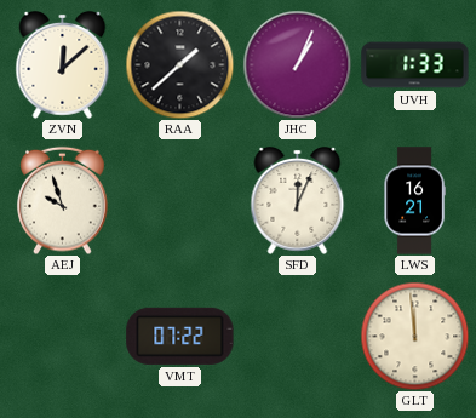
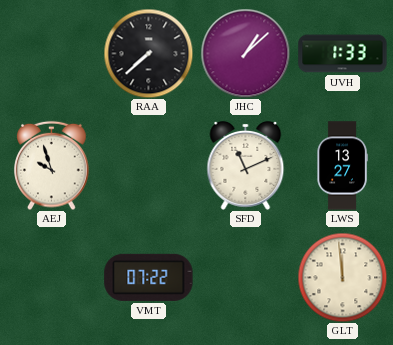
ZVN: 12:08 -> none (63, 64)
RAA: 1:38 -> 7:38 (148, 53)
JHC: 1:04 -> 1:08 (245, 53)
SFD: 12:04 -> 11:11 (246, 165)
LWS: 16:21 -> 13:27 (342, 166)
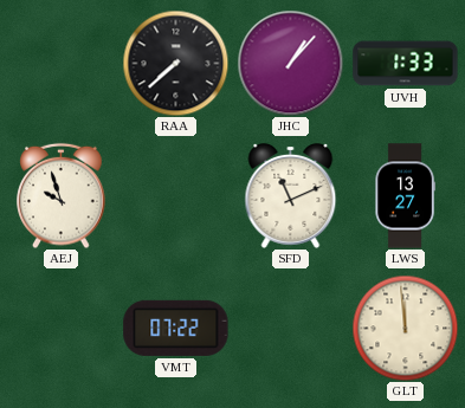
JHC: 1:08 -> 1:07 (290, 63)
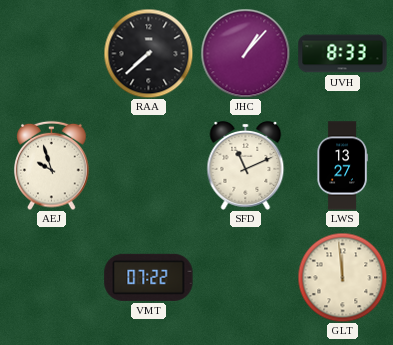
UVH: 1:33 -> 8:33 (343, 54)
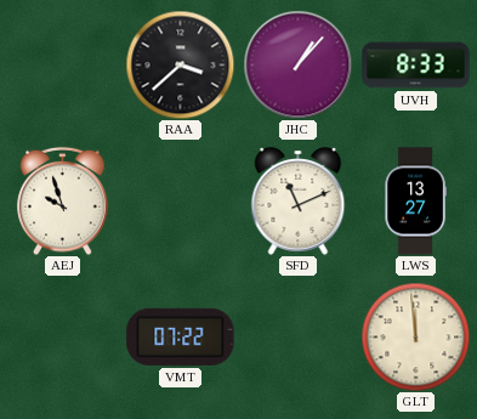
RAA: 7:38 -> 3:38 (180, 64)
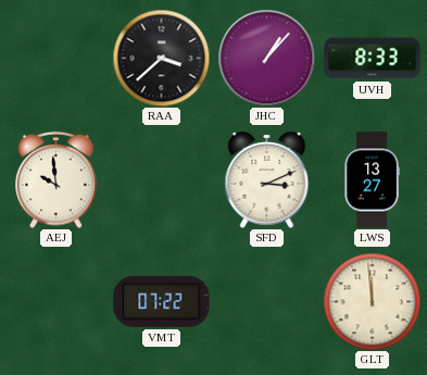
AEJ: 9:57 -> 9:59 (56, 179)
SFD: 11:11 -> 3:11 (267, 179)
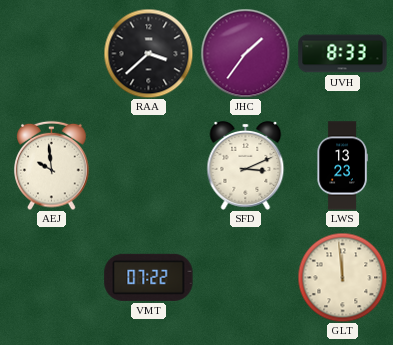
JHC: 1:07 -> 1:36 (245, 53)
LWS: 13:27 -> 13:23 (342, 166)
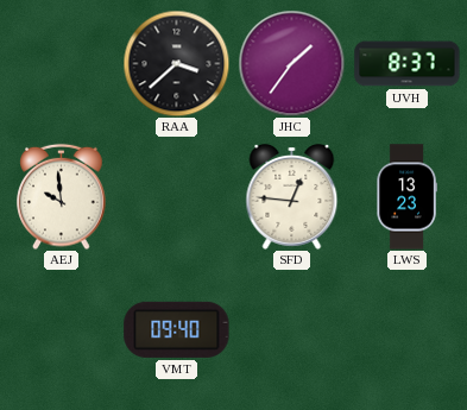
UVH: 8:33 -> 8:37 (408, 64)
SFD: 3:11 -> 12:46 (292, 196)
VMT: 07:22 -> 09:40 (177, 329)
GLT: 11:59 -> none (342, 277)
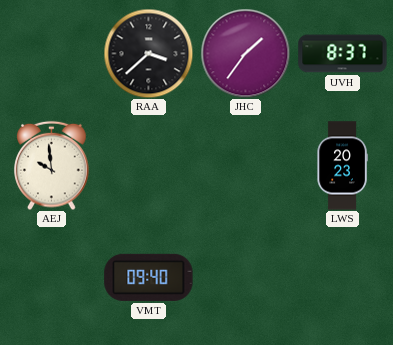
SFD: 12:46 -> none (292, 196)
LWS: 13:23 -> 20:23 (342, 166)
